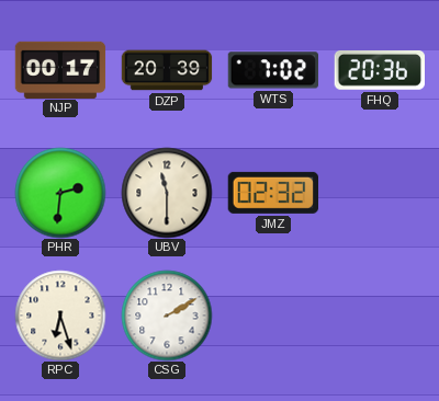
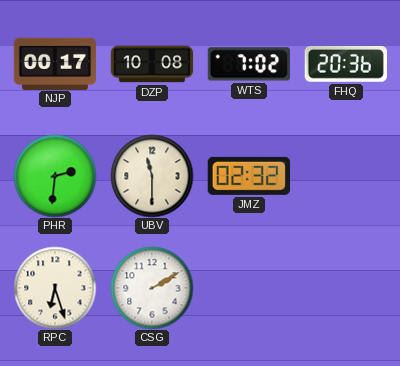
DZP: 20:39 -> 10:08 (152, 64)
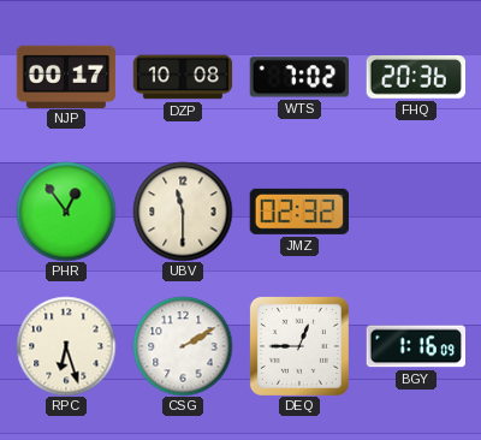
PHR: 2:31 -> 12:54 (66, 212)
DEQ: none -> 12:45 (299, 346)
BGY: none -> 1:16 (415, 346)
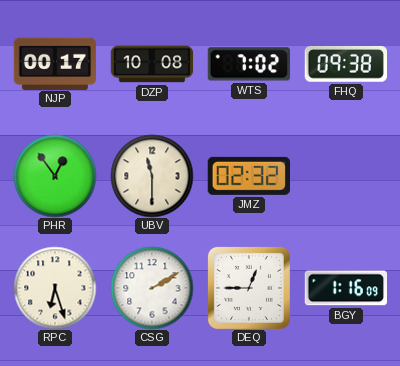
FHQ: 20:36 -> 09:38 (345, 64)
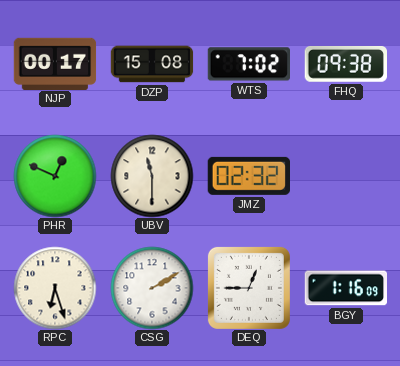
DZP: 10:08 -> 15:08 (152, 64)
PHR: 12:54 -> 12:49 (55, 176)
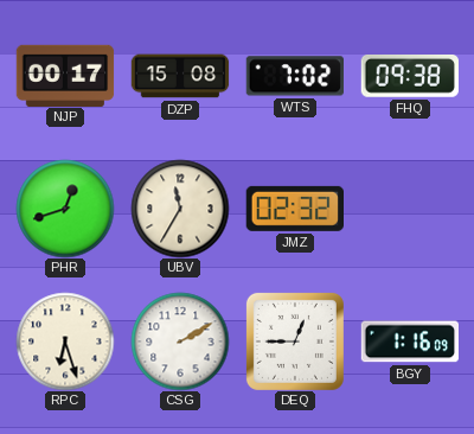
PHR: 12:49 -> 12:42 (65, 209)
UBV: 11:30 -> 11:35 (180, 209)
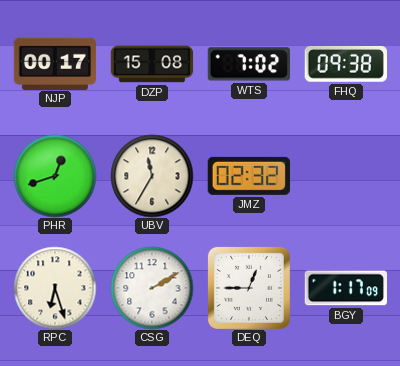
BGY: 1:16 -> 1:17 (345, 288)
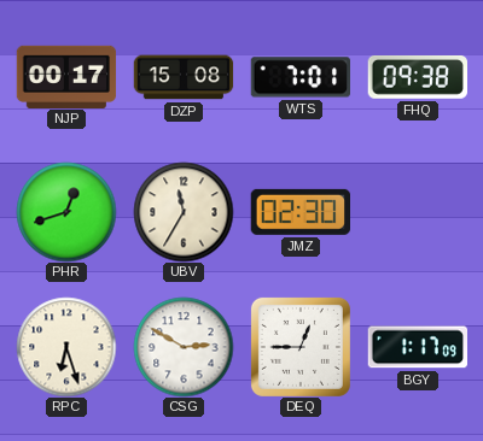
WTS: 7:02 -> 7:01 (299, 77)
JMZ: 02:32 -> 02:30 (299, 212)
CSG: 2:10 -> 2:50 (184, 347)
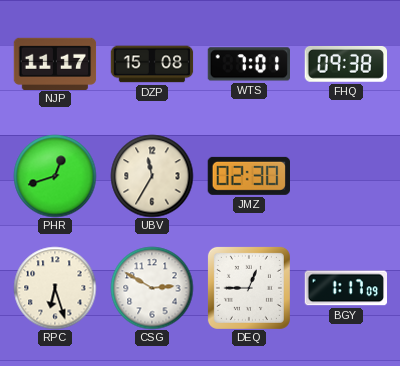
NJP: 00:17 -> 11:17 (55, 63)
